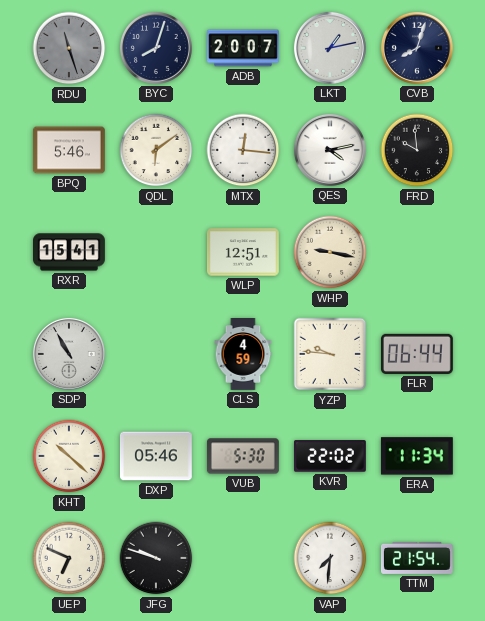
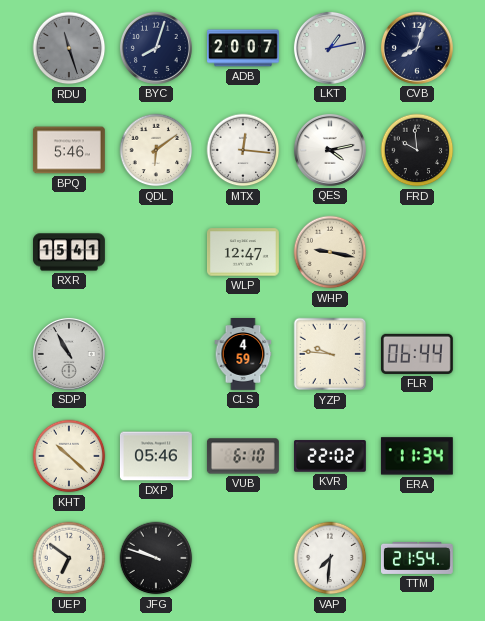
WLP: 12:51 -> 12:47 (243, 252)
VUB: 5:30 -> 6:10 (243, 456)
UEP: 6:49 -> 6:51 (69, 558)
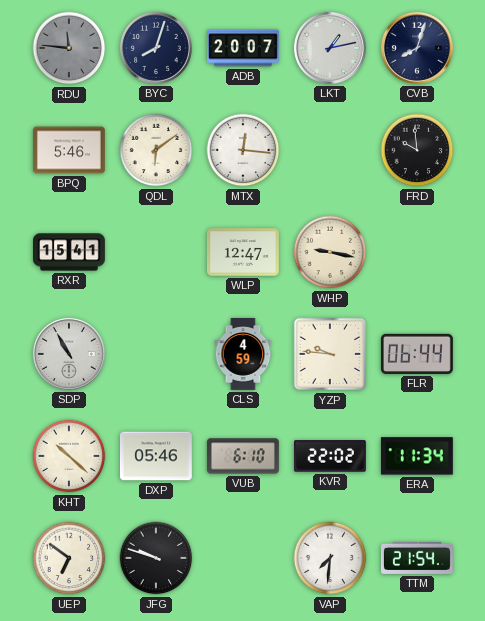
RDU: 11:27 -> 11:46 (69, 48)
QES: 4:13 -> none (330, 150)
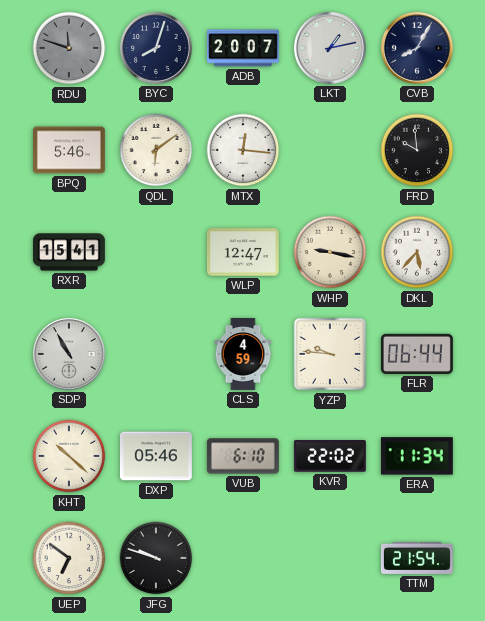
RDU: 11:46 -> 11:48 (69, 48)
CVB: 8:03 -> 8:05 (417, 48)
DKL: none -> 5:37 (417, 252)
VAP: 7:31 -> none (330, 558)
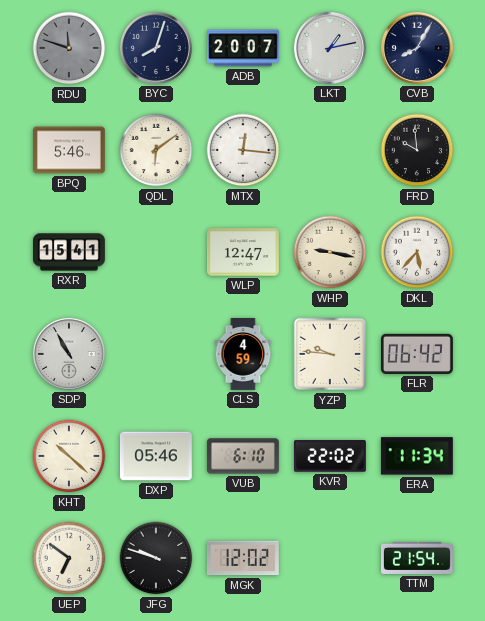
FLR: 06:44 -> 06:42 (417, 354)
MGK: none -> 12:02 (243, 558)
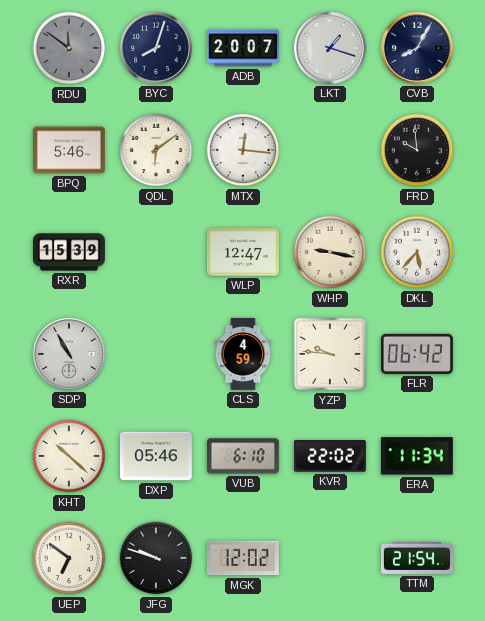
RDU: 11:48 -> 11:51 (69, 48)
LKT: 1:13 -> 1:18 (330, 48)
RXR: 15:41 -> 15:39 (70, 252)
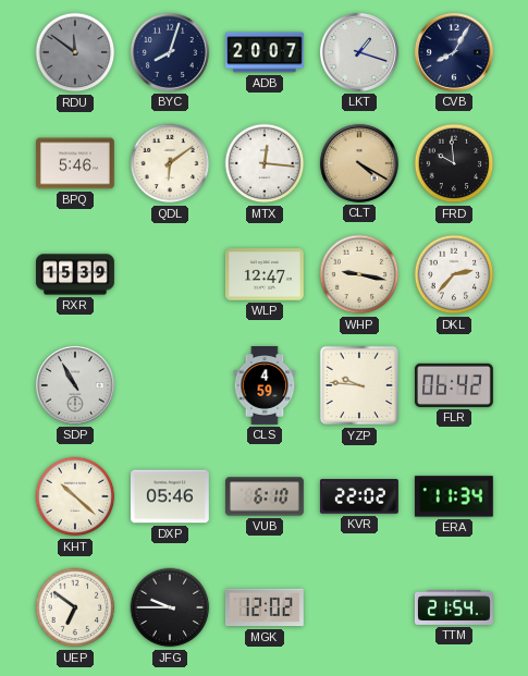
CLT: none -> 4:20 (359, 163)
DKL: 5:37 -> 2:37 (454, 274)
JFG: 9:48 -> 9:45 (170, 607)
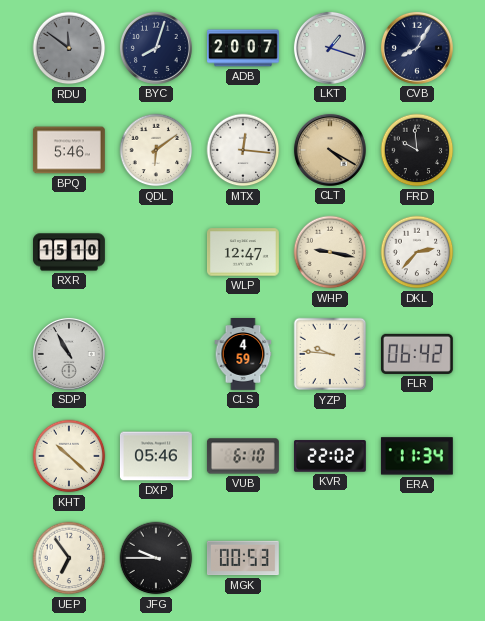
RXR: 15:39 -> 15:10 (70, 252)
UEP: 6:51 -> 6:54 (69, 558)
MGK: 12:02 -> 00:53 (243, 558)
TTM: 21:54 -> none (455, 607)
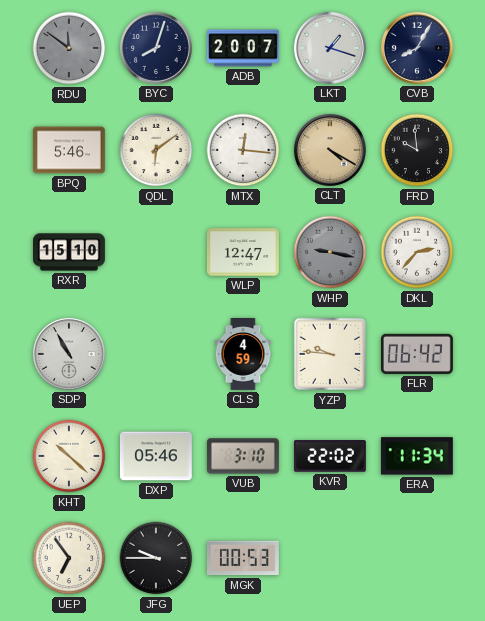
WHP dial: cream -> grey (330, 252)
VUB: 6:10 -> 3:10 (243, 456)
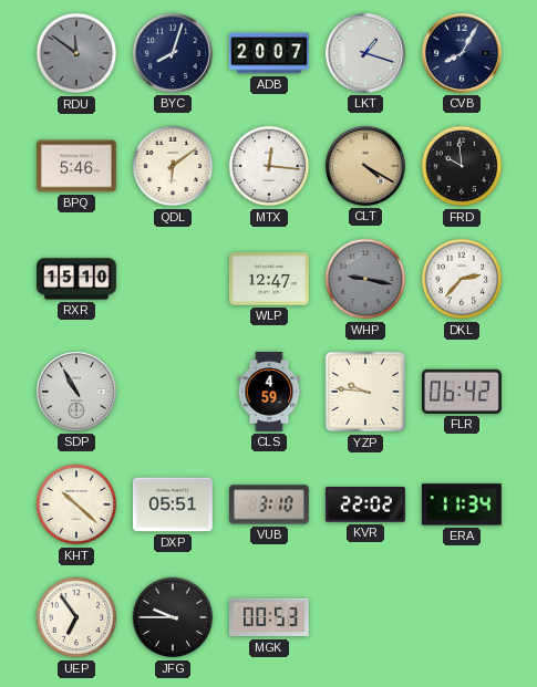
DXP: 05:46 -> 05:51 (173, 504)
